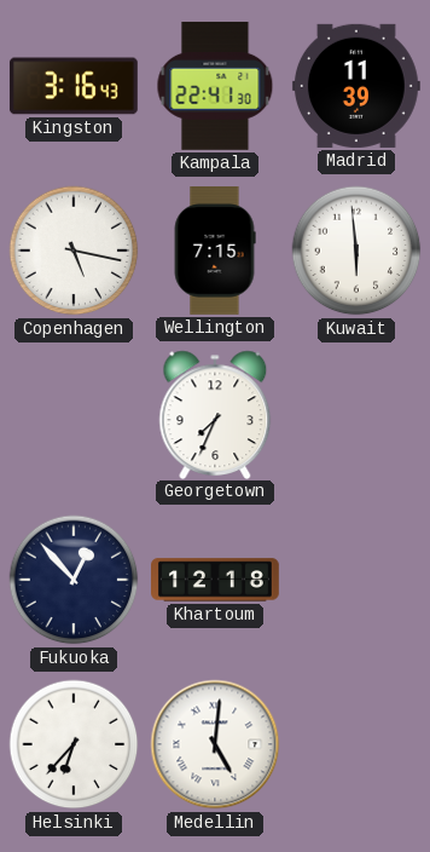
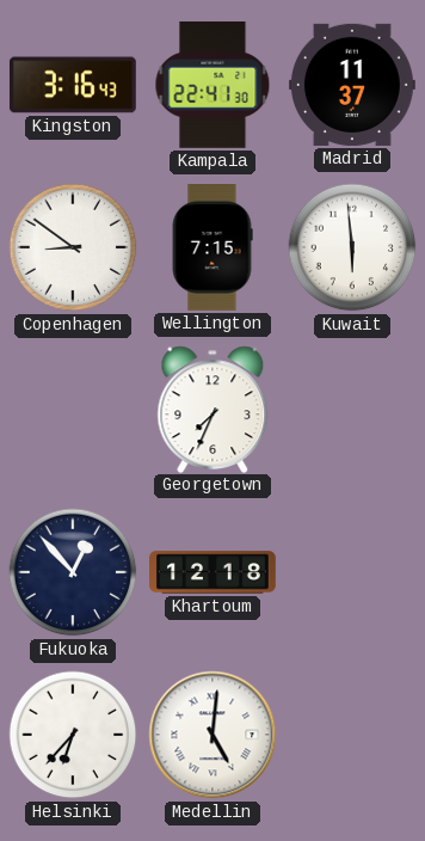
Madrid: 11:39 -> 11:37 (352, 85)
Copenhagen: 5:17 -> 8:51 (73, 247)
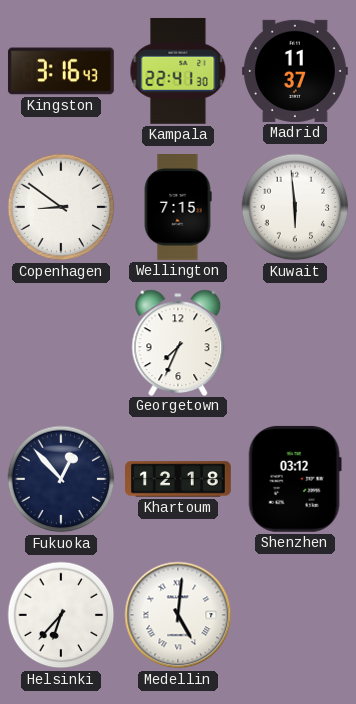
Shenzhen: none -> 03:12 (295, 479)
